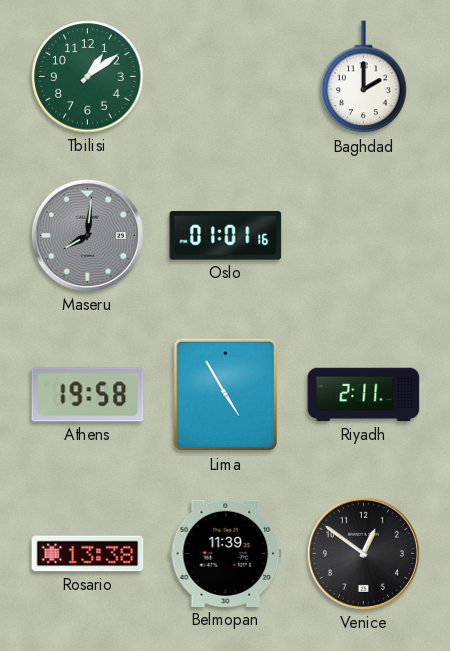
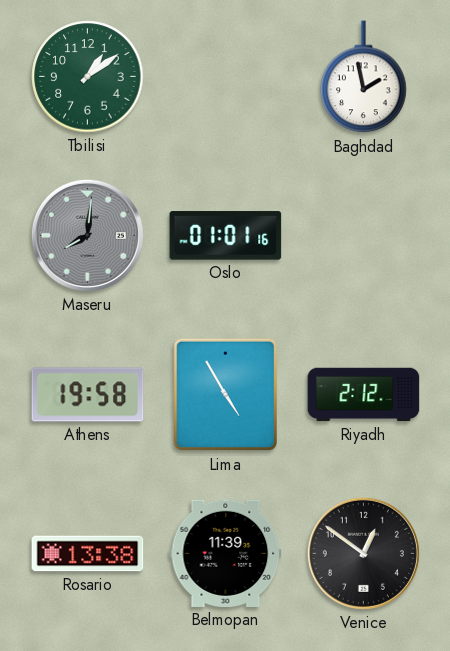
Baghdad: 2:00 -> 1:58 (364, 77)
Riyadh: 2:11 -> 2:12 (364, 395)
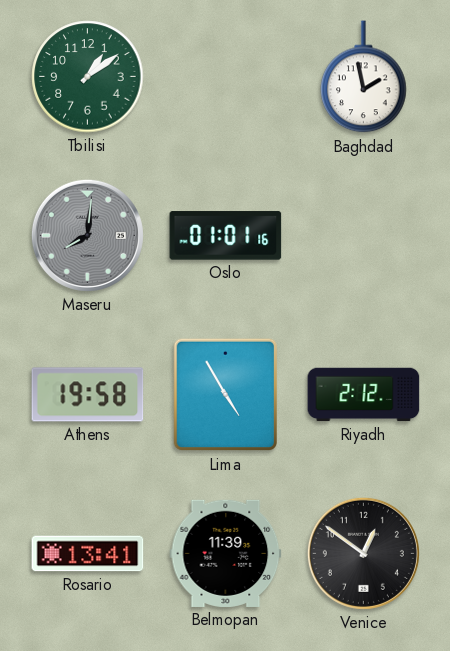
Rosario: 13:38 -> 13:41 (88, 554)
